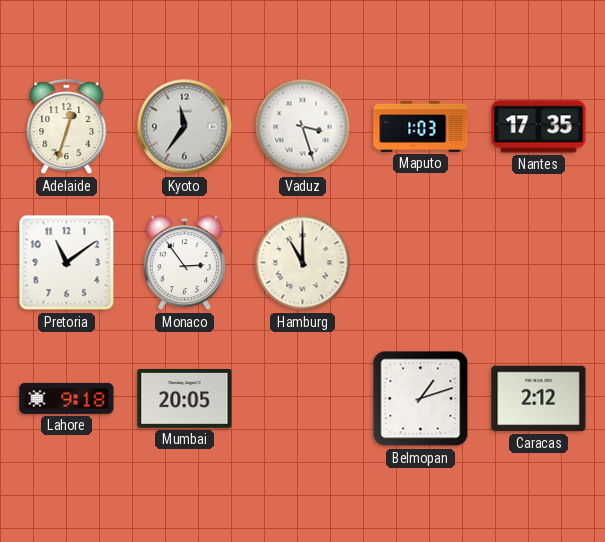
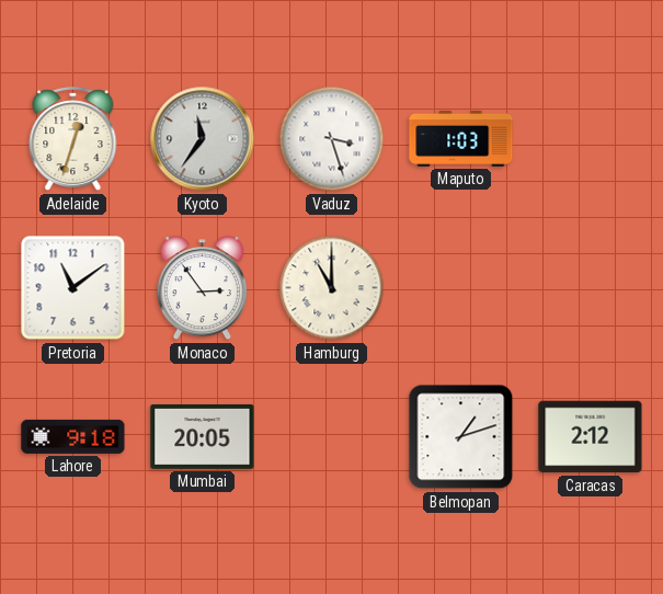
Nantes: 17:35 -> none (539, 127)
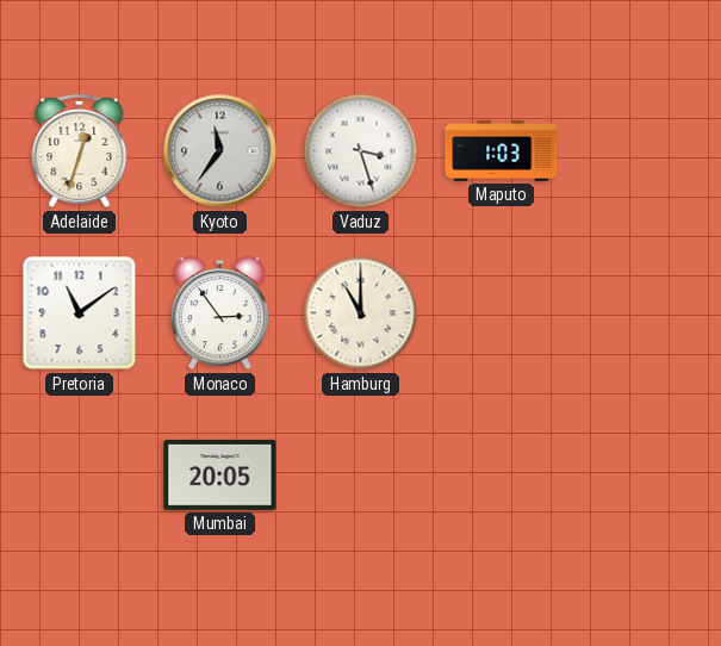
Lahore: 9:18 -> none (73, 436)
Belmopan: 1:12 -> none (461, 437)
Caracas: 2:12 -> none (591, 437)
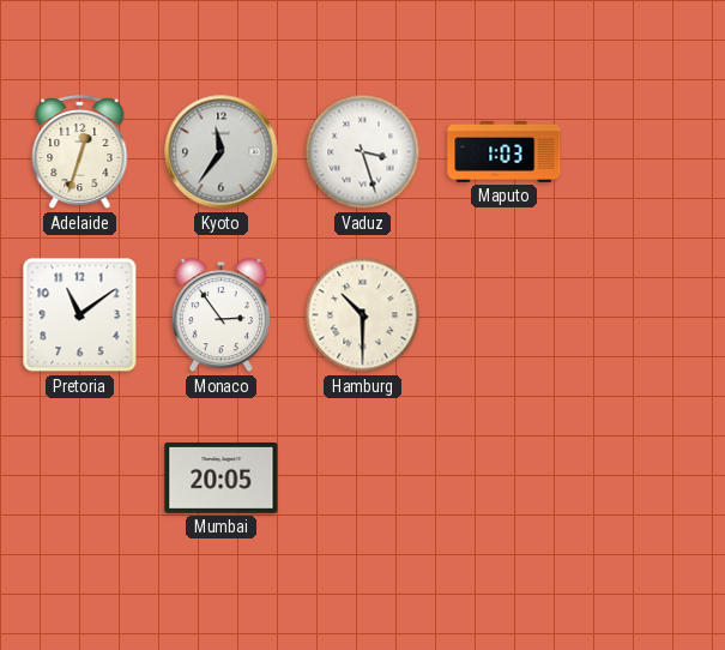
Hamburg: 11:00 -> 10:30 (363, 315)
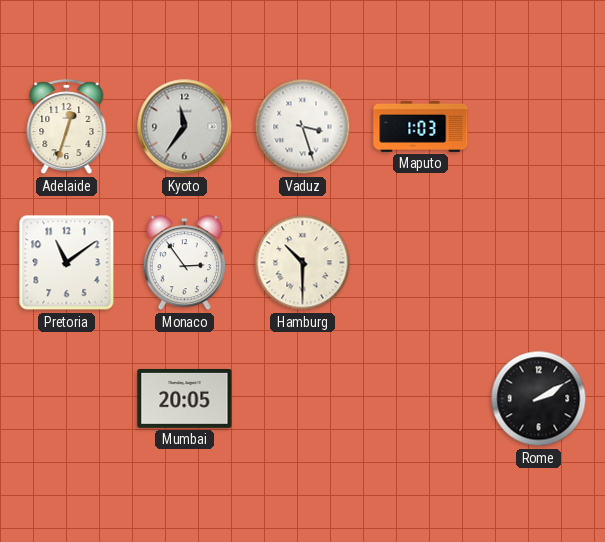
Rome: none -> 2:10 (539, 399)
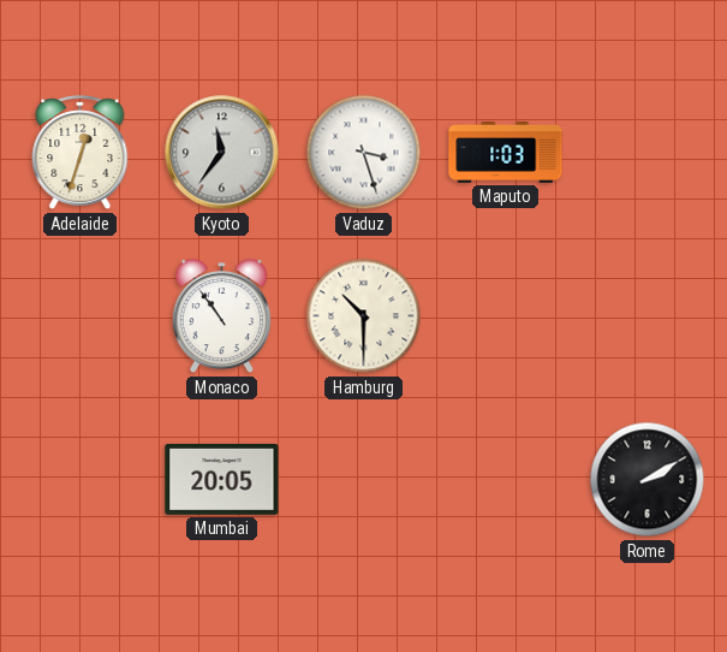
Pretoria: 11:09 -> none (67, 263)
Monaco: 2:54 -> 10:54 (221, 318)
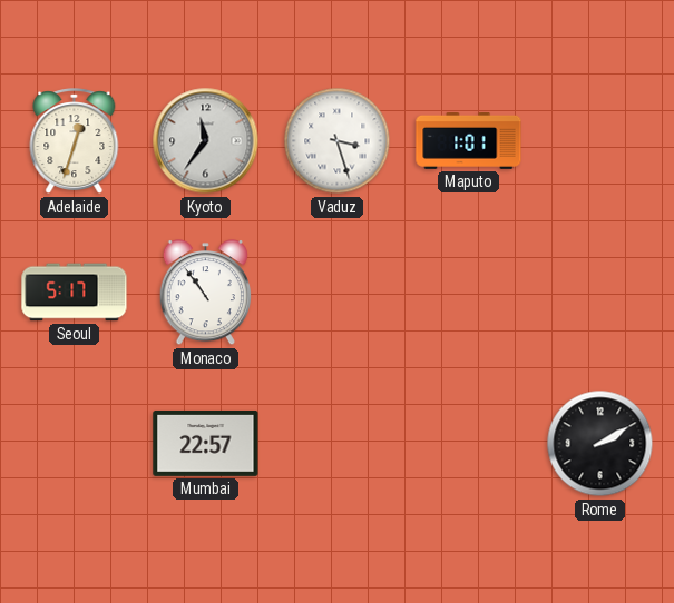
Maputo: 1:03 -> 1:01 (469, 140)
Seoul: none -> 5:17 (75, 293)
Hamburg: 10:30 -> none (364, 316)
Mumbai: 20:05 -> 22:57 (206, 443)
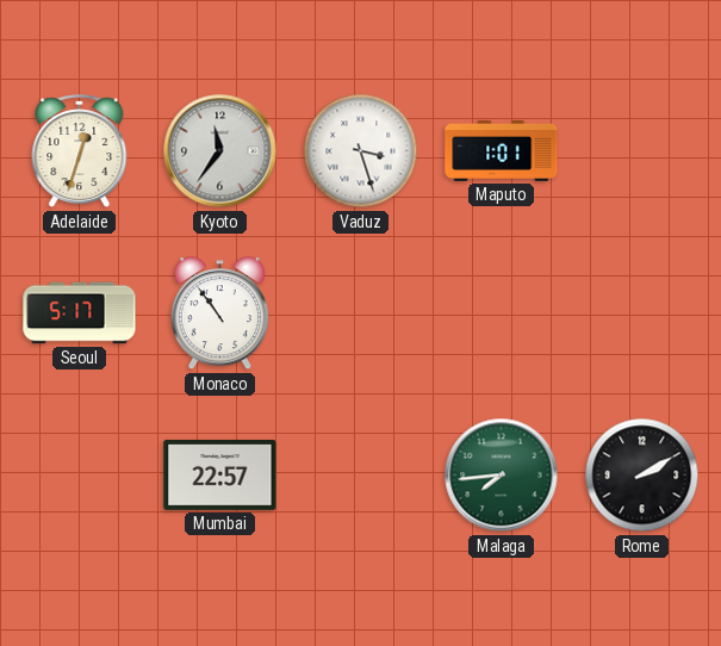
Malaga: none -> 7:44 (502, 476)
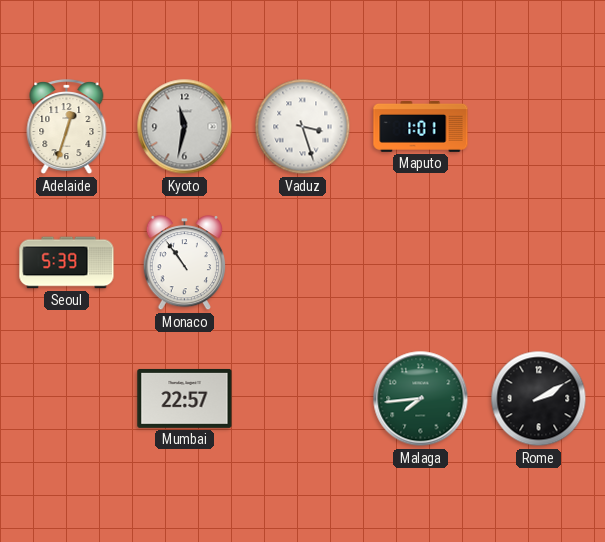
Kyoto: 11:36 -> 11:32 (185, 127)
Seoul: 5:17 -> 5:39 (67, 263)
